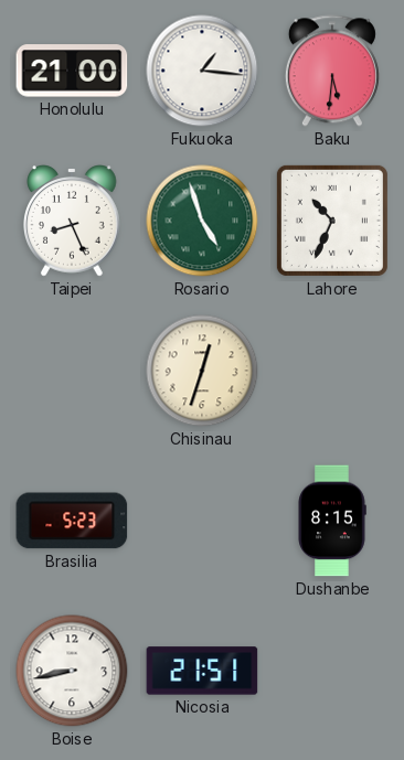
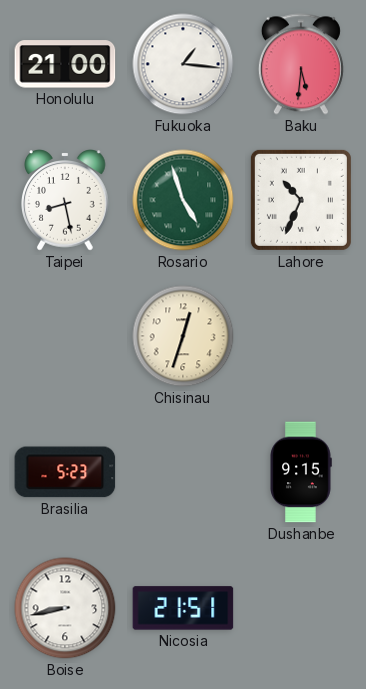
Taipei: 8:26 -> 8:28 (66, 200)
Dushanbe: 8:15 -> 9:15 (301, 472)
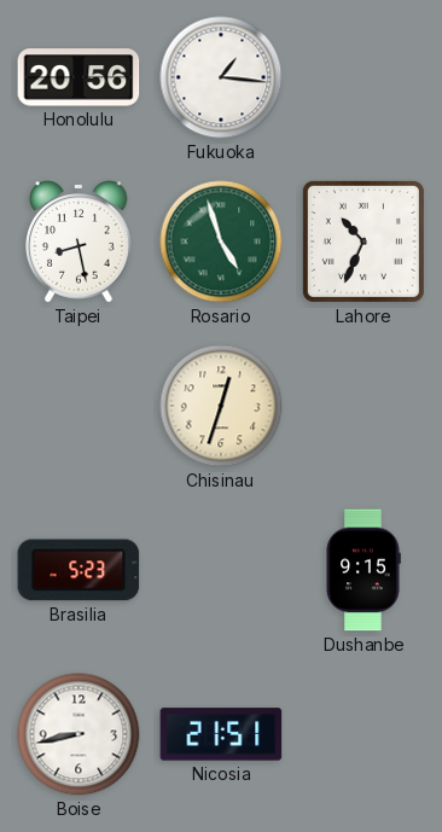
Honolulu: 21:00 -> 20:56 (78, 77)
Baku: 5:31 -> none (301, 64)
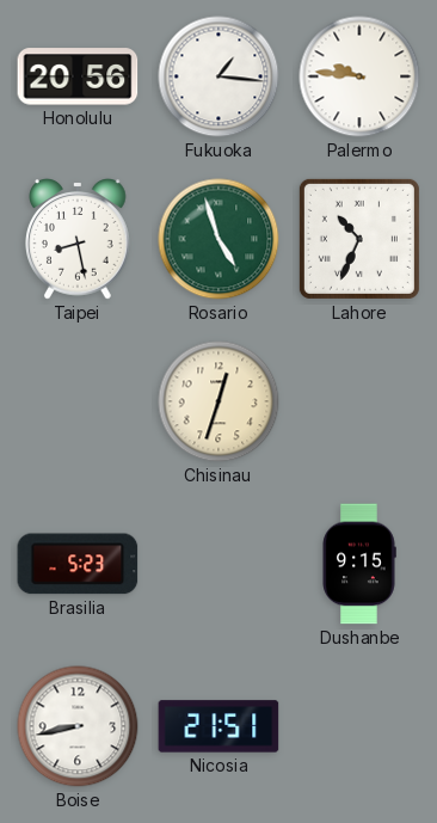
Palermo: none -> 9:46 (359, 76)
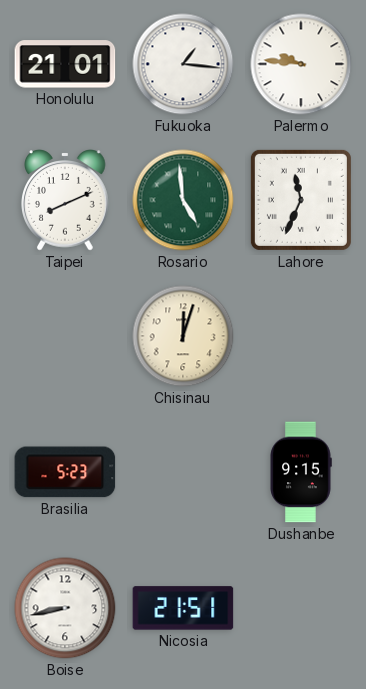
Honolulu: 20:56 -> 21:01 (65, 64)
Taipei: 8:28 -> 8:11 (66, 200)
Rosario: 4:57 -> 4:59 (183, 200)
Lahore: 10:34 -> 11:34 (301, 200)
Chisinau: 12:33 -> 12:03 (183, 336)
